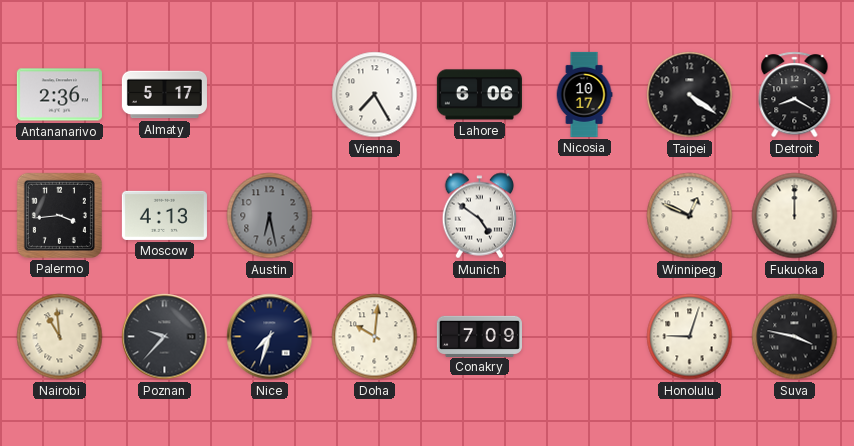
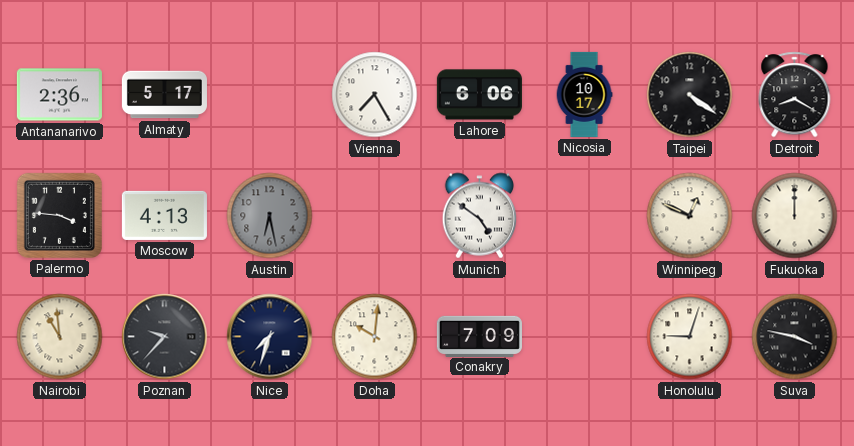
Palermo: 3:44 -> 3:46 (59, 215)
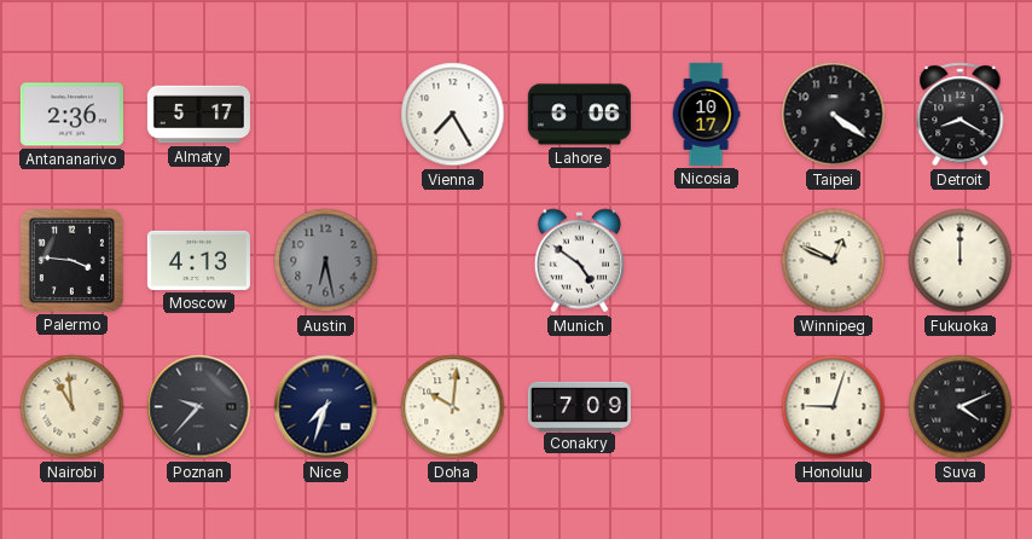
Suva: 3:47 -> 4:11 (961, 407)
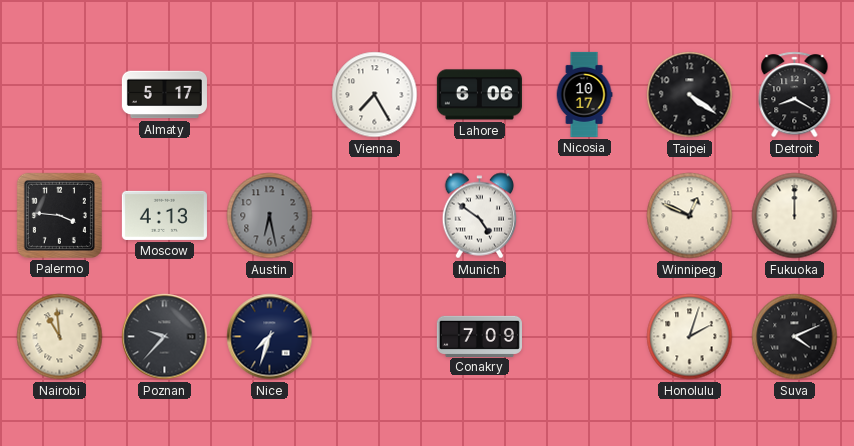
Antananarivo: 2:36 -> none (71, 115)
Doha: 10:01 -> none (453, 407)
Honolulu: 9:03 -> 2:03 (690, 337)
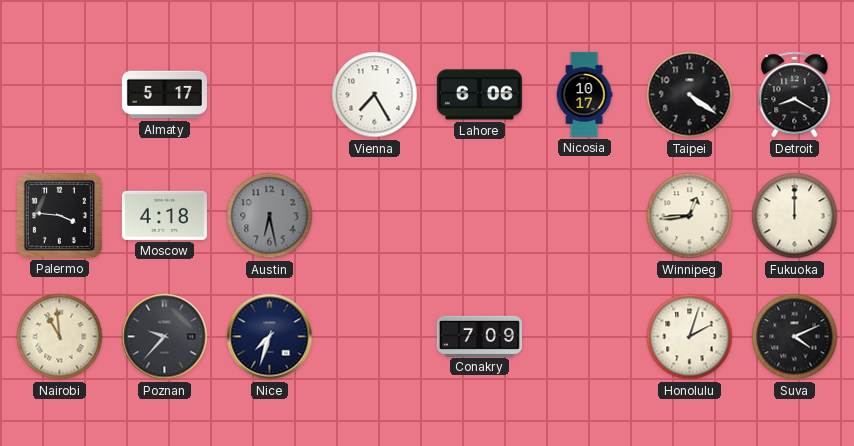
Moscow: 4:13 -> 4:18 (164, 215)
Munich: 4:51 -> none (480, 216)
Winnipeg: 12:49 -> 12:44 (690, 216)
